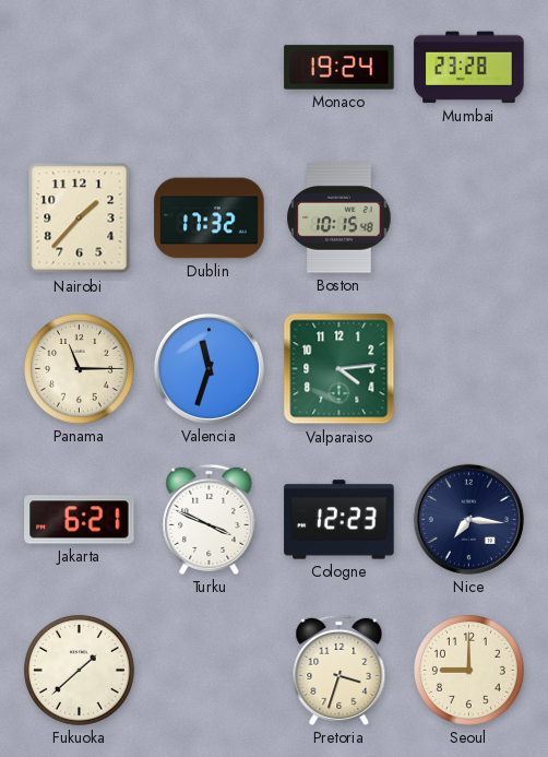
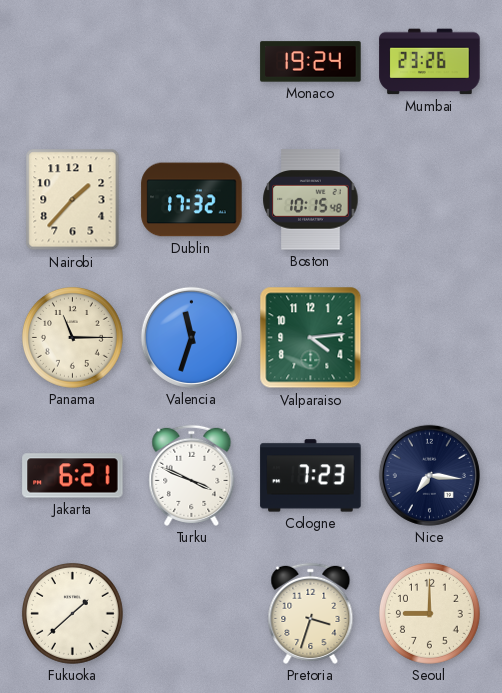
Mumbai: 23:28 -> 23:26 (430, 62)
Cologne: 12:23 -> 7:23 (311, 476)
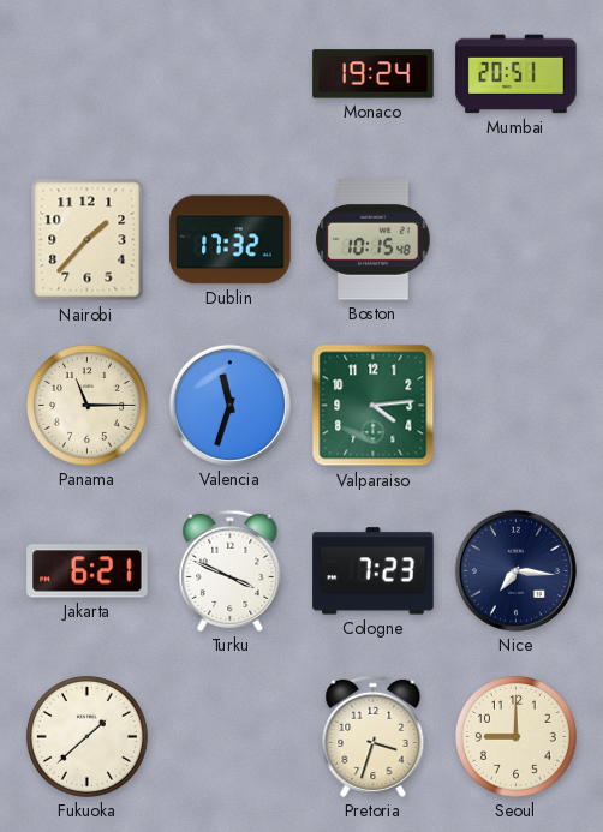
Mumbai: 23:26 -> 20:51 (517, 74)
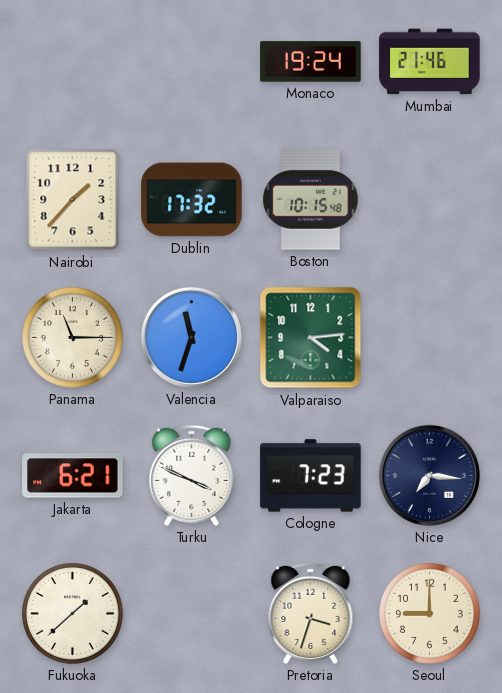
Mumbai: 20:51 -> 21:46 (430, 62)
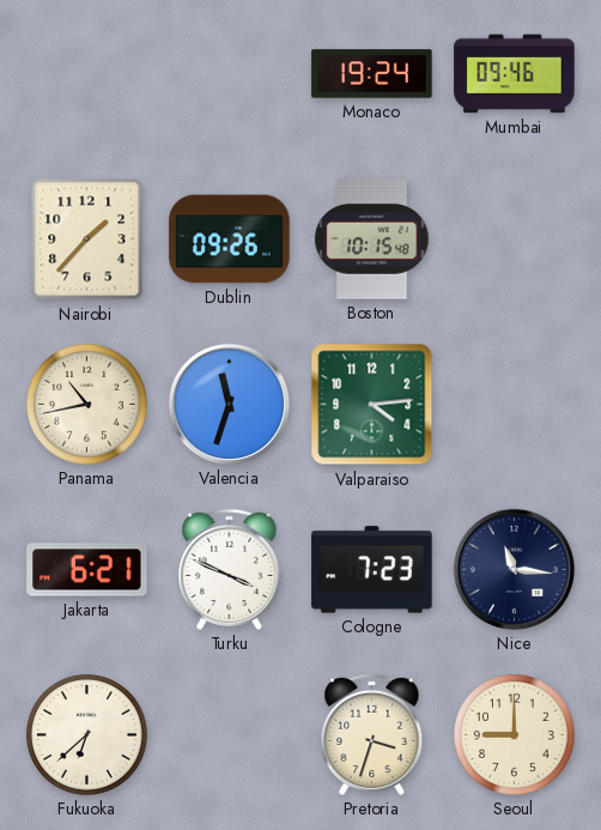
Mumbai: 21:46 -> 09:46 (515, 74)
Dublin: 17:32 -> 09:26 (230, 240)
Panama: 11:15 -> 10:43 (86, 404)
Nice: 7:16 -> 11:16 (514, 569)
Fukuoka: 1:38 -> 6:38 (86, 734)
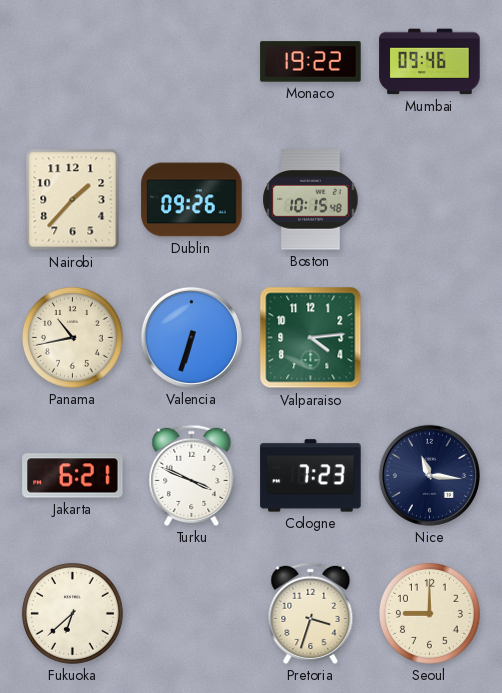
Monaco: 19:24 -> 19:22 (311, 62)
Valencia: 11:33 -> 6:33 (191, 337)
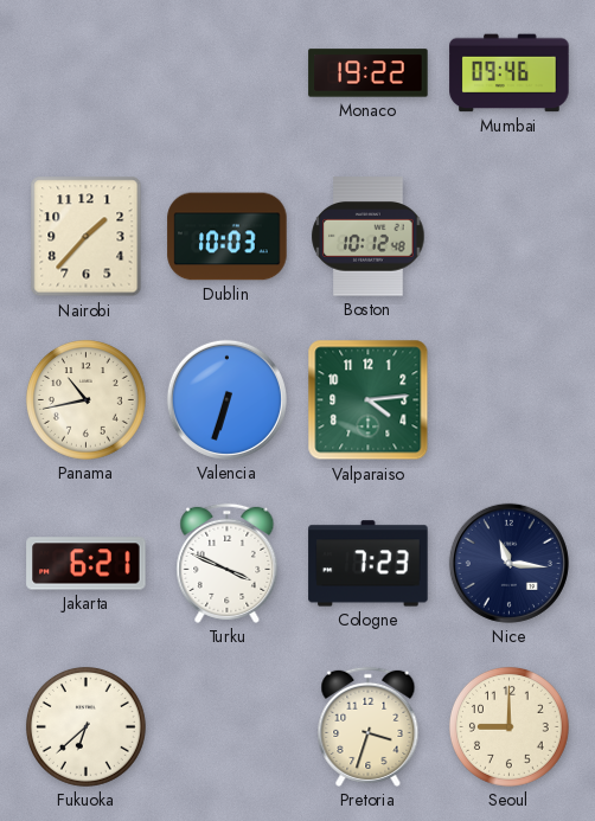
Dublin: 09:26 -> 10:03 (228, 237)
Boston: 10:15 -> 10:12 (369, 237)
